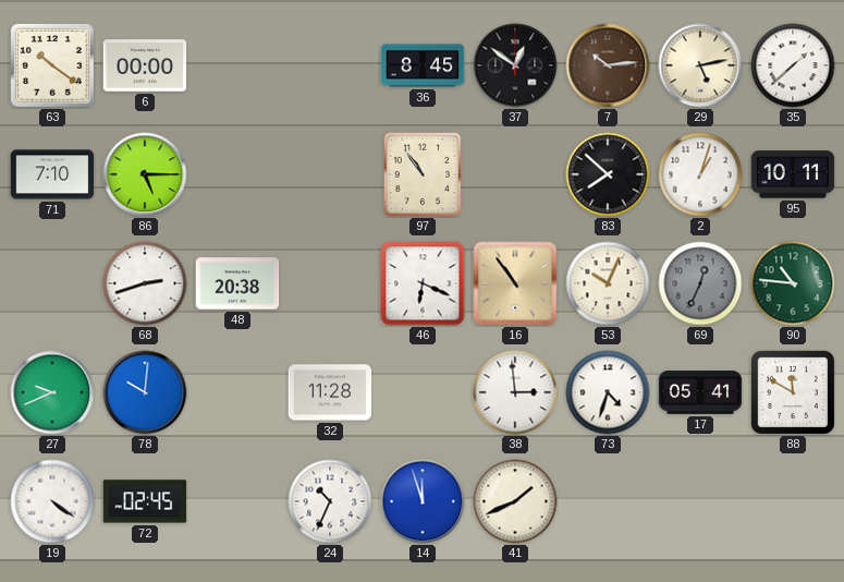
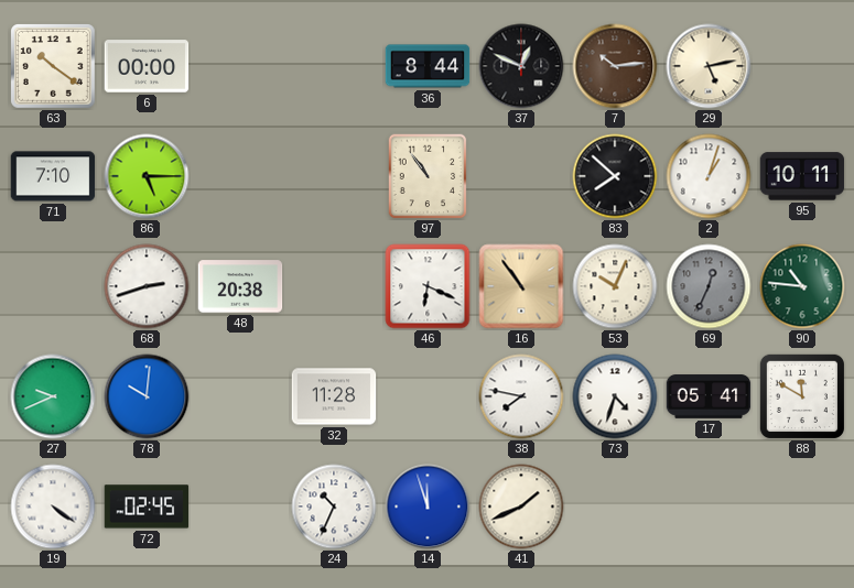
36: 8:45 -> 8:44 (428, 66)
37: 12:51 -> 12:49 (521, 66)
35: 1:38 -> none (793, 65)
38: 2:59 -> 7:47 (521, 396)
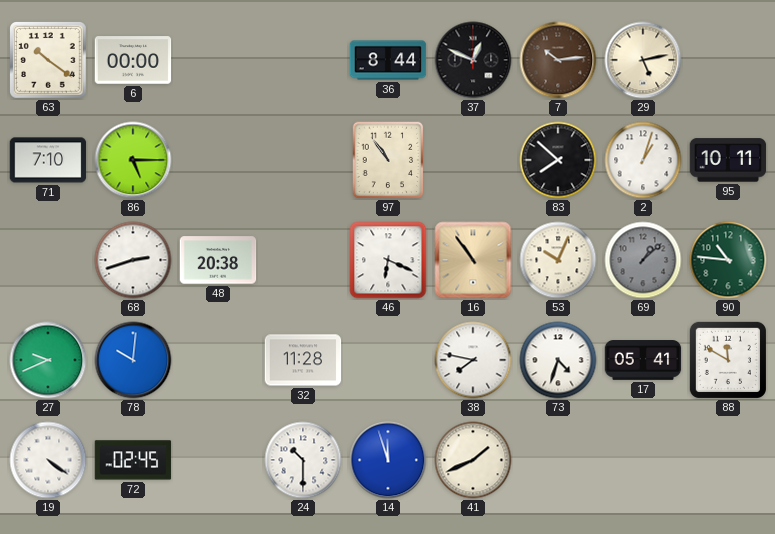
69: 12:34 -> 1:08 (643, 260)
24: 10:34 -> 10:30 (303, 460)
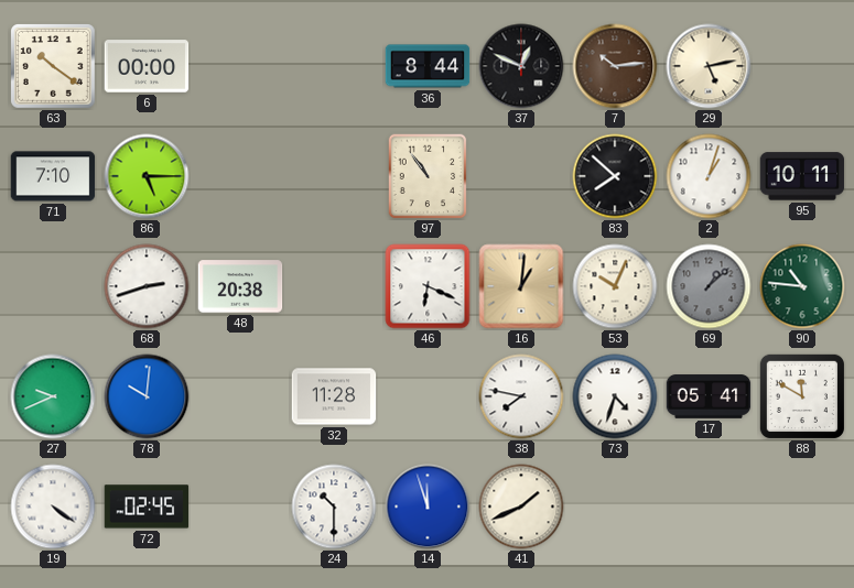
16: 10:54 -> 1:01 (521, 286)
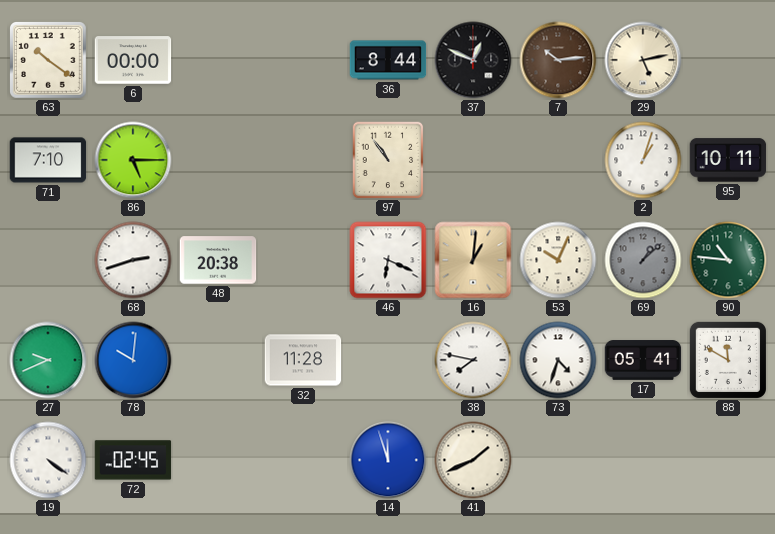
83: 7:52 -> none (615, 176)
24: 10:30 -> none (334, 507)
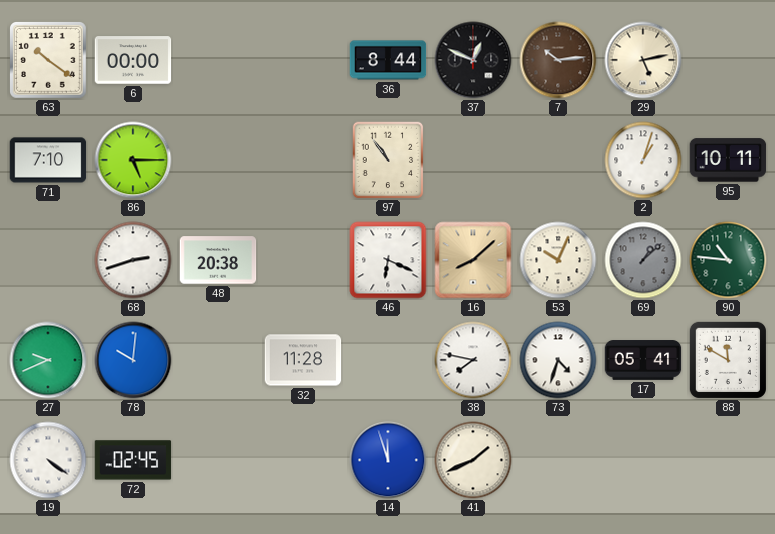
16: 1:01 -> 8:08 (473, 260)
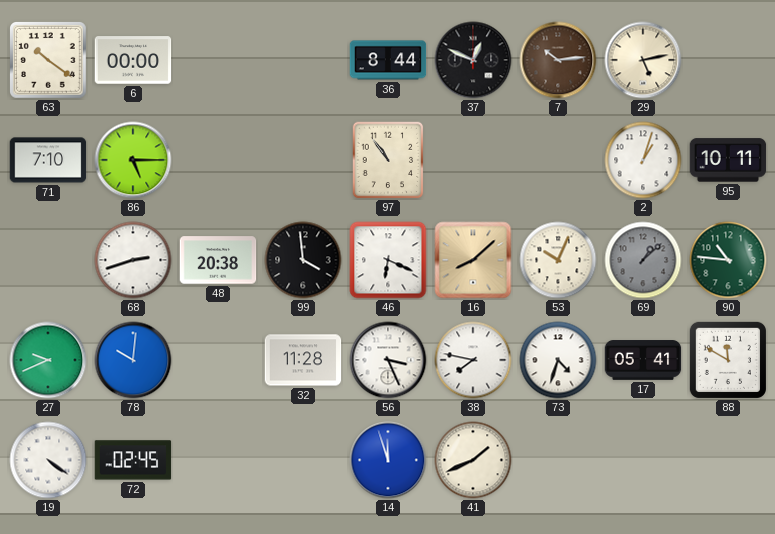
99: none -> 3:59 (303, 260)
56: none -> 3:26 (388, 360)
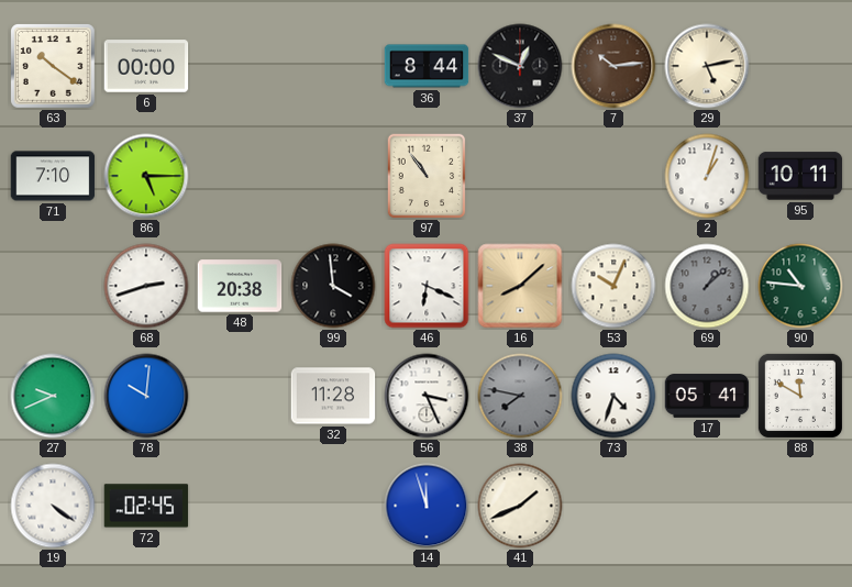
38 dial: white -> grey (520, 396)
